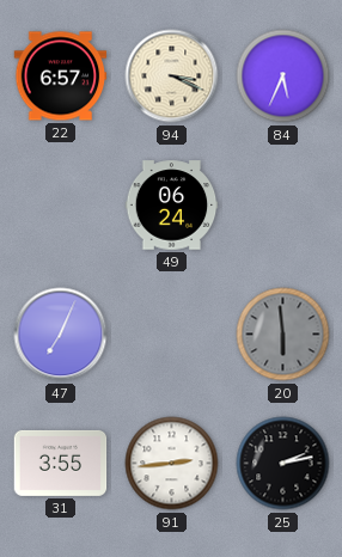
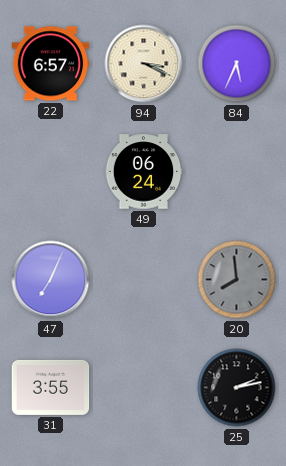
20: 5:59 -> 7:59 (237, 280)
91: 2:44 -> none (172, 464)
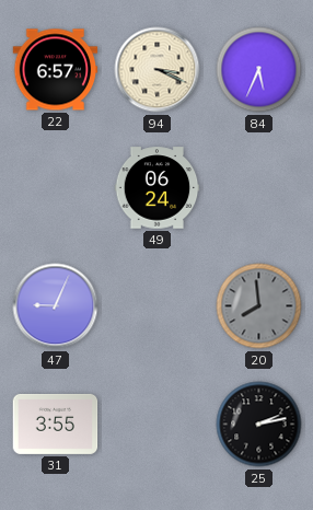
47: 7:04 -> 9:04 (56, 306)
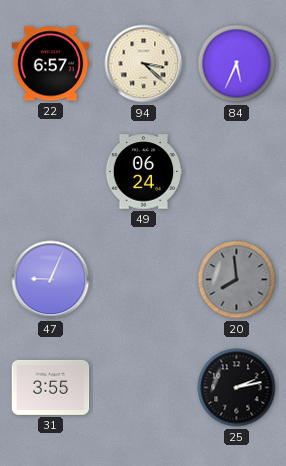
94: 3:19 -> 3:22 (144, 64)
